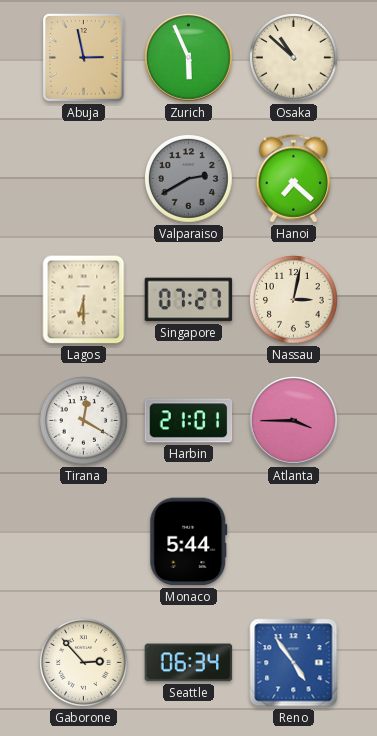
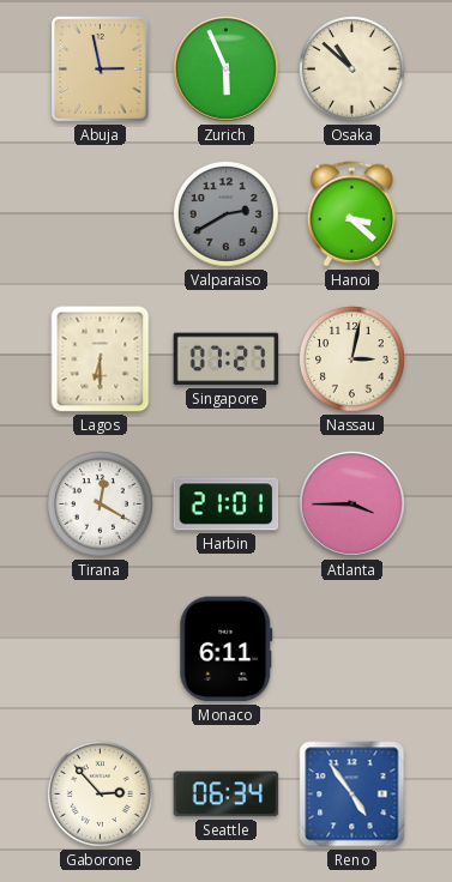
Hanoi: 7:22 -> 3:22 (351, 215)
Monaco: 5:44 -> 6:11 (227, 650)
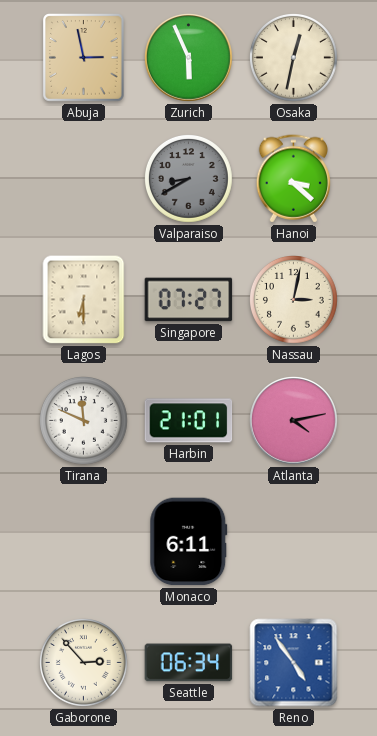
Osaka: 10:52 -> 12:32 (294, 58)
Valparaiso: 2:40 -> 8:40 (189, 179)
Tirana: 12:20 -> 11:49 (84, 421)
Atlanta: 3:45 -> 4:13 (294, 421)
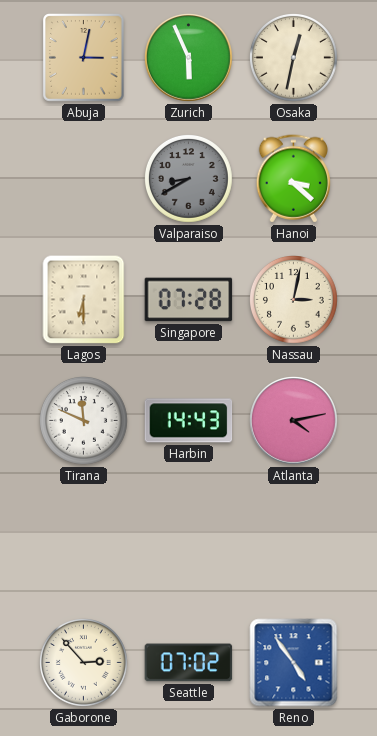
Abuja: 2:58 -> 3:02 (84, 58)
Singapore: 07:27 -> 07:28 (189, 300)
Harbin: 21:01 -> 14:43 (189, 421)
Monaco: 6:11 -> none (189, 542)
Seattle: 06:34 -> 07:02 (189, 663)
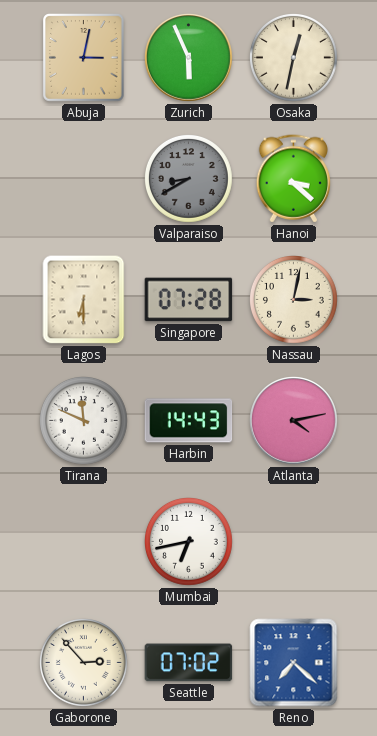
Mumbai: none -> 6:43 (189, 542)
Reno: 4:54 -> 7:22 (294, 663)
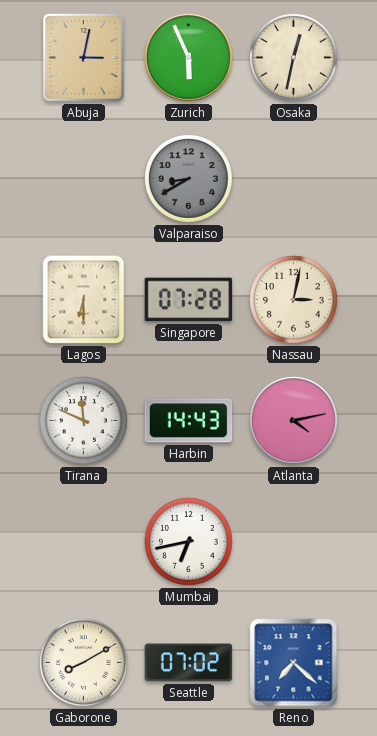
Hanoi: 3:22 -> none (293, 179)
Gaborone: 2:53 -> 8:10 (84, 663)
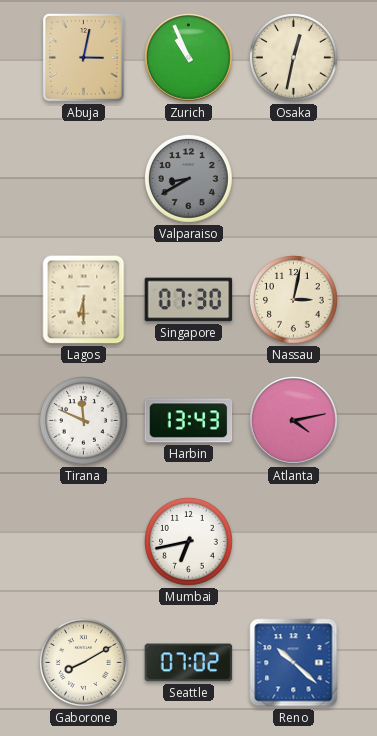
Zurich: 5:56 -> 10:56 (189, 58)
Singapore: 07:28 -> 07:30 (189, 300)
Harbin: 14:43 -> 13:43 (189, 421)
Reno: 7:22 -> 10:22 (294, 663)
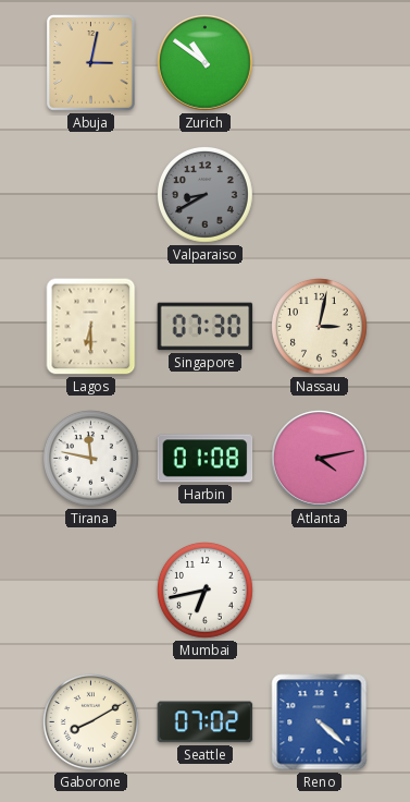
Zurich: 10:56 -> 10:51 (206, 63)
Osaka: 12:32 -> none (294, 58)
Tirana: 11:49 -> 11:47 (91, 459)
Harbin: 13:43 -> 01:08 (206, 459)
Reno: 10:22 -> 4:22 (320, 722)
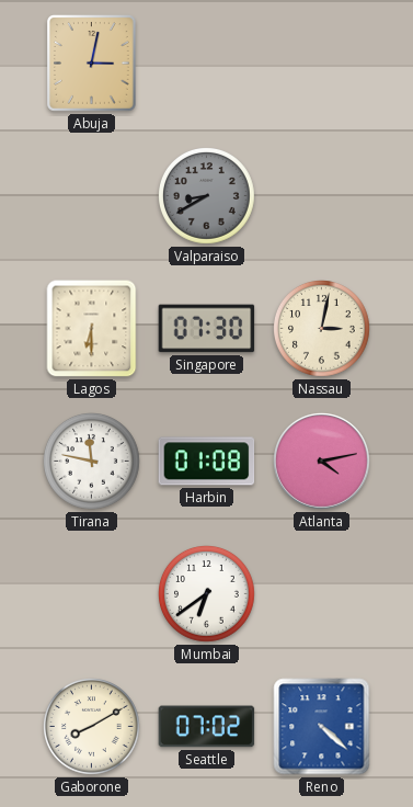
Zurich: 10:51 -> none (206, 63)
Mumbai: 6:43 -> 6:39 (207, 594)
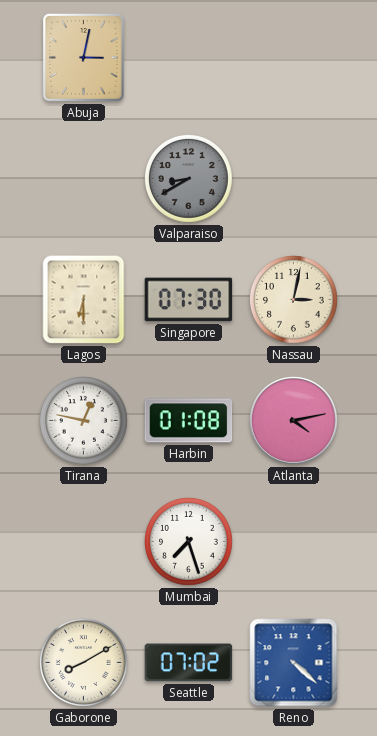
Tirana: 11:47 -> 12:47 (84, 421)
Mumbai: 6:39 -> 7:27 (189, 542)
